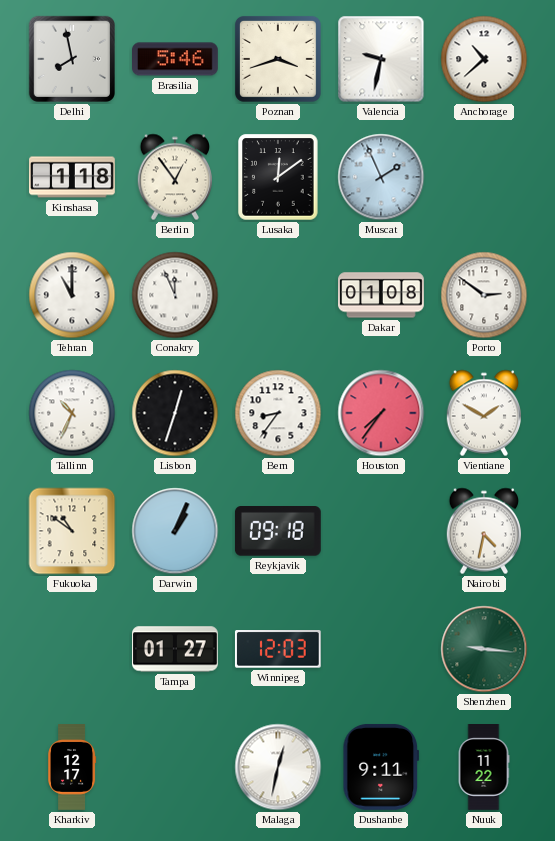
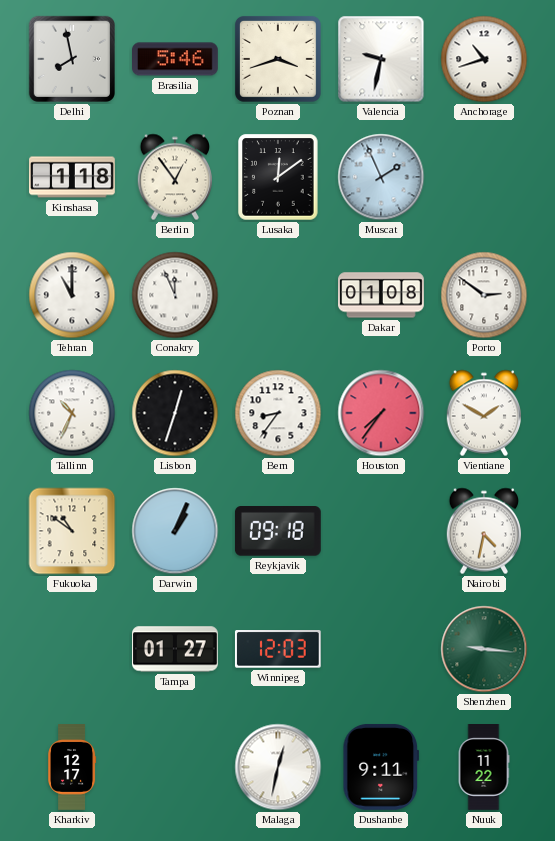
Anchorage: 10:38 -> 10:42 (484, 59)
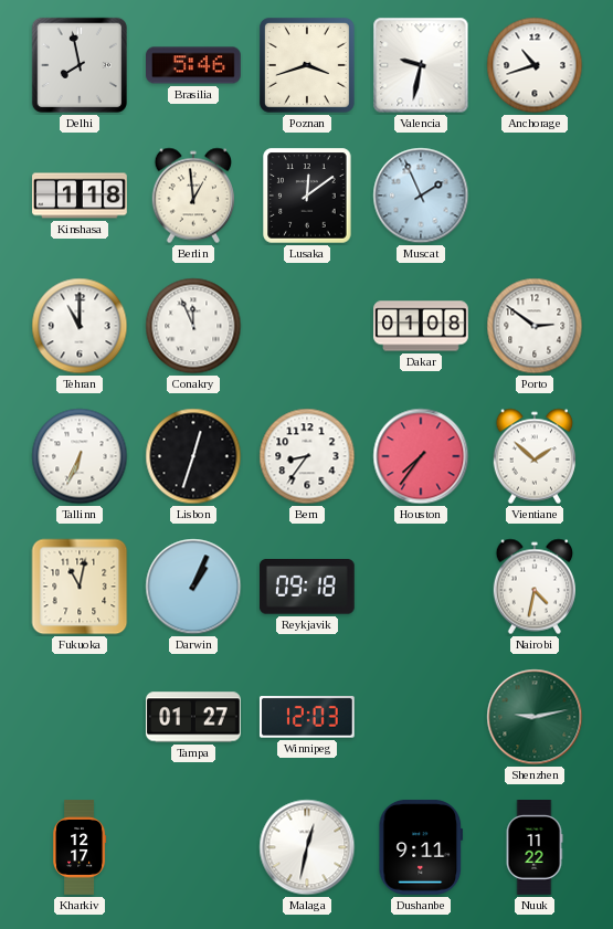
Berlin: 12:54 -> 12:59 (192, 196)
Tallinn: 10:34 -> 6:34 (80, 456)
Vientiane: 1:50 -> 1:52 (533, 456)
Fukuoka: 10:51 -> 11:02 (80, 587)
Shenzhen: 9:16 -> 9:13 (535, 717)
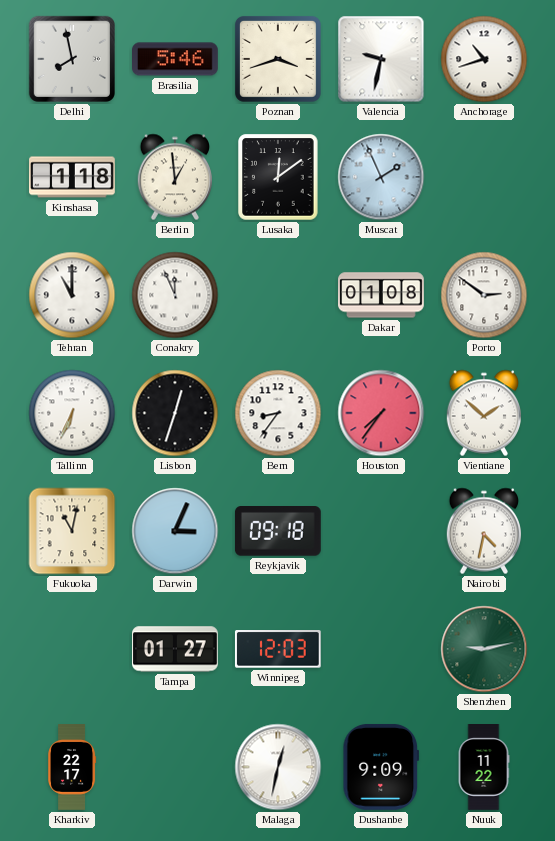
Darwin: 1:04 -> 3:04 (175, 531)
Kharkiv: 12:17 -> 22:17 (73, 767)
Dushanbe: 9:11 -> 9:09 (381, 767)
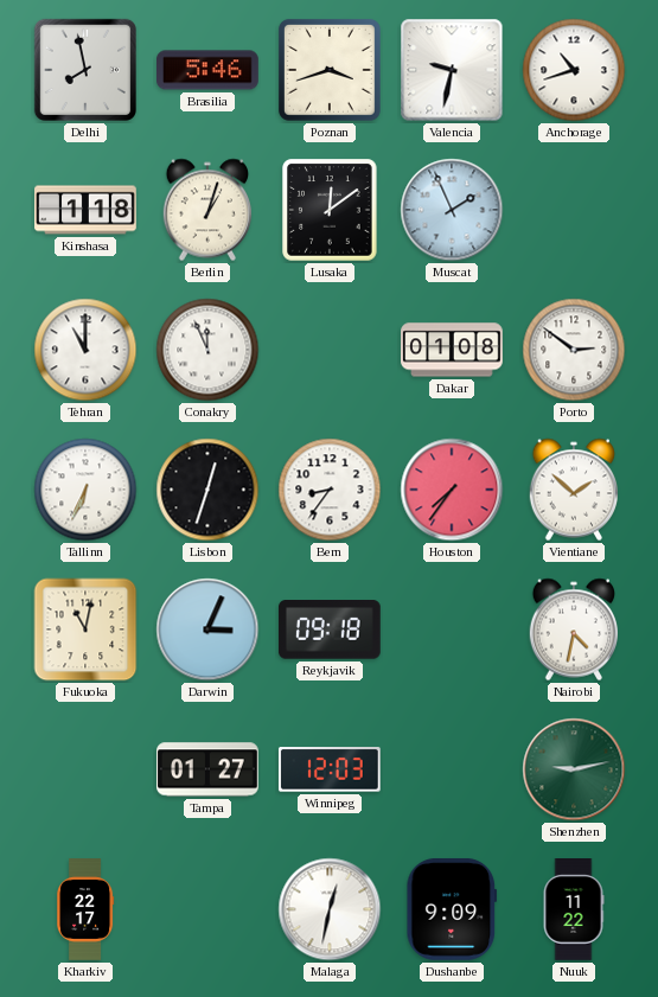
Berlin: 12:59 -> 1:03 (206, 210)
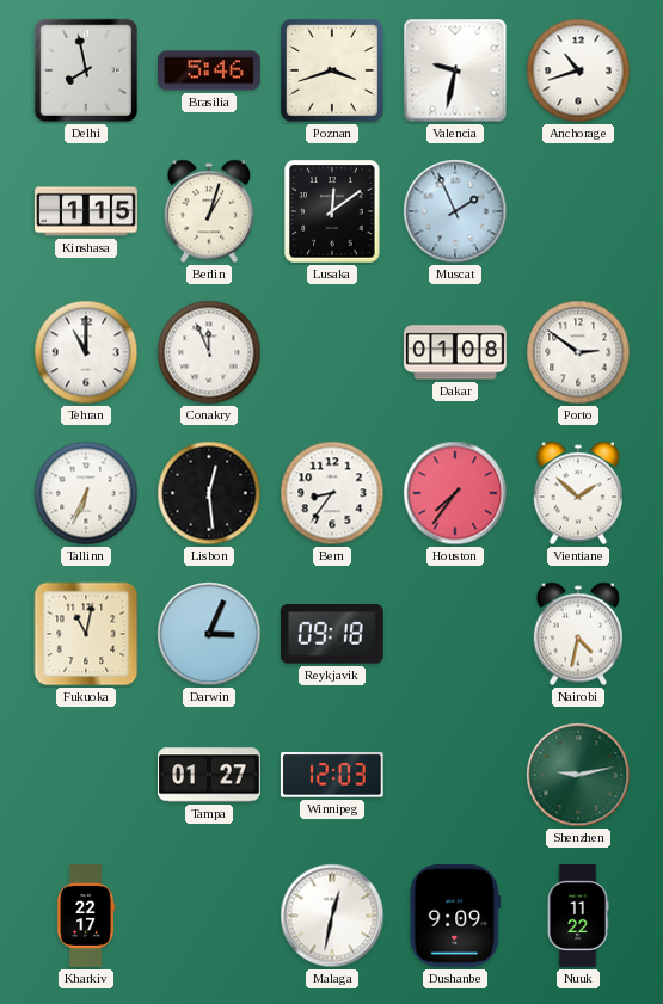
Kinshasa: 1:18 -> 1:15 (86, 211)
Lisbon: 12:33 -> 12:29 (209, 493)
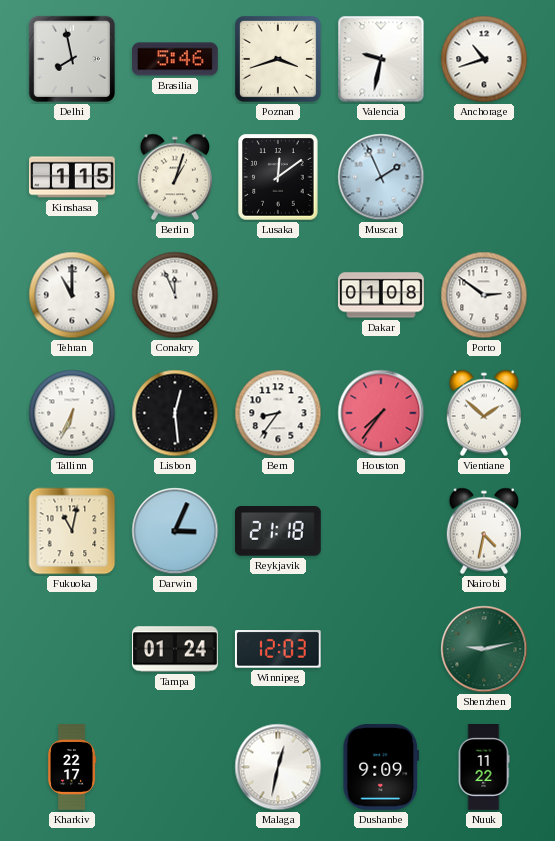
Reykjavik: 09:18 -> 21:18 (278, 532)
Tampa: 01:27 -> 01:24 (176, 649)
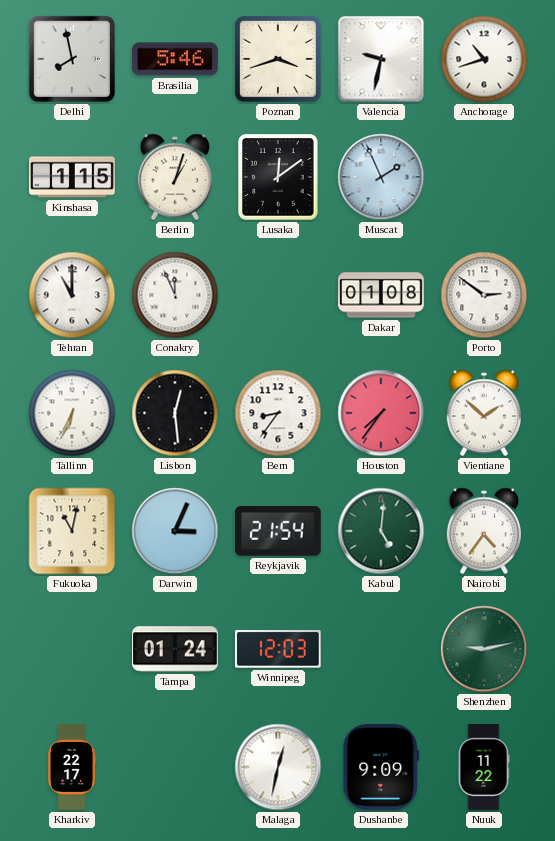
Reykjavik: 21:18 -> 21:54 (278, 532)
Kabul: none -> 5:01 (381, 531)
Nairobi: 4:32 -> 4:36 (483, 531)
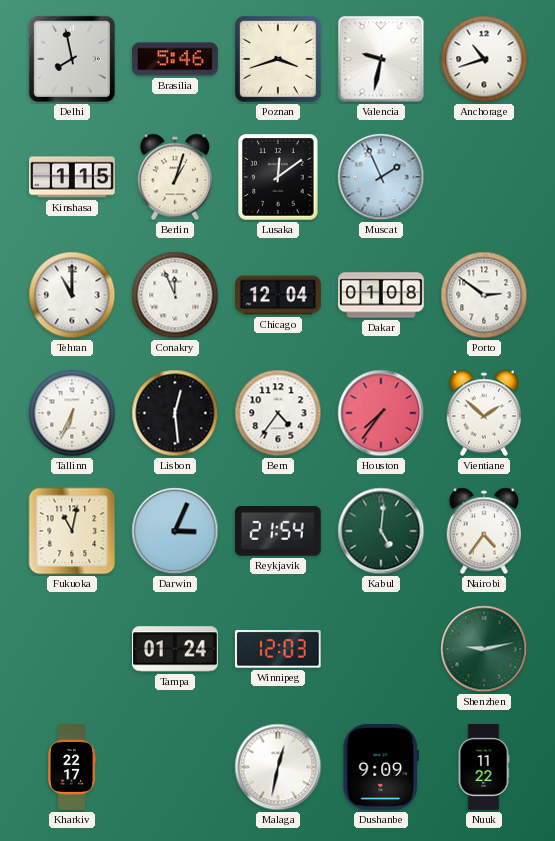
Chicago: none -> 12:04 (279, 295)
Bern: 8:36 -> 4:36 (278, 413)
